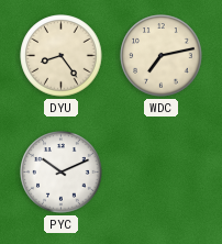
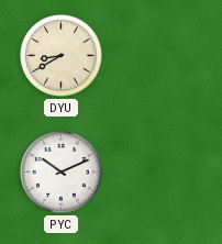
DYU: 8:24 -> 8:40 (62, 56)
WDC: 7:13 -> none (162, 56)
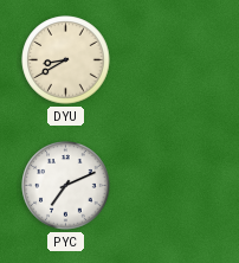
PYC: 10:11 -> 7:11 (66, 186)
